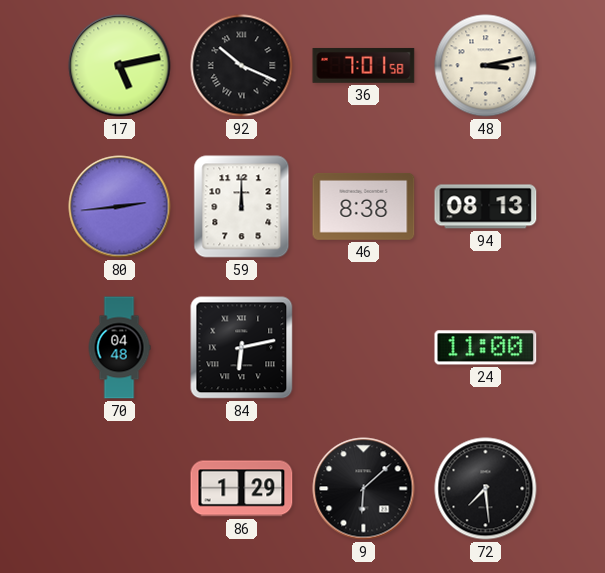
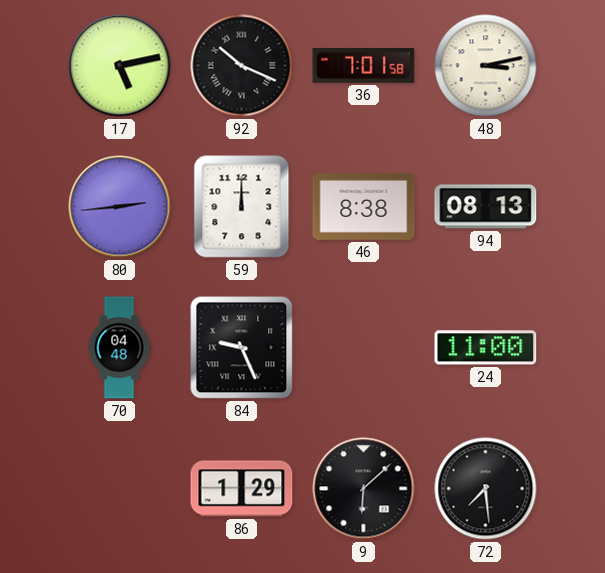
84: 6:13 -> 9:26 (242, 348)
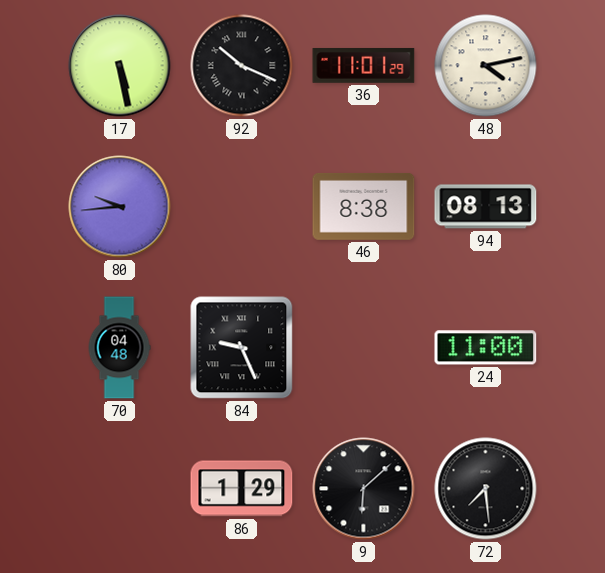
17: 5:13 -> 5:28 (120, 66)
36: 7:01 -> 11:01 (364, 66)
48: 3:13 -> 4:13 (486, 66)
80: 2:44 -> 9:44 (120, 207)
59: 12:00 -> none (242, 207)
